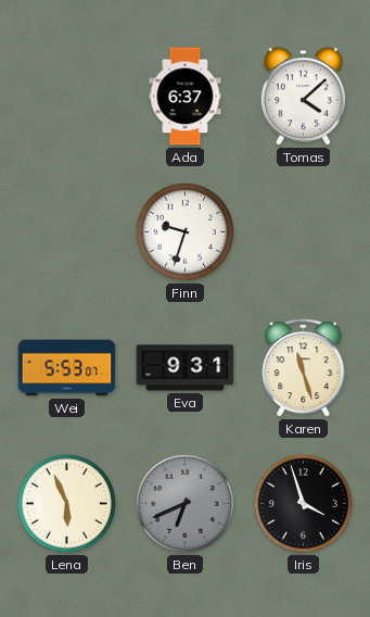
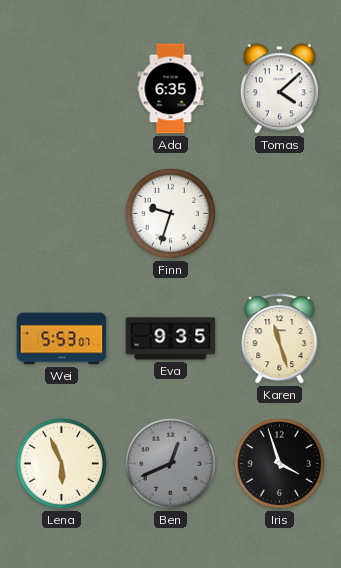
Ada: 6:37 -> 6:35 (171, 89)
Eva: 9:31 -> 9:35 (171, 339)
Ben: 6:41 -> 12:41 (170, 463)
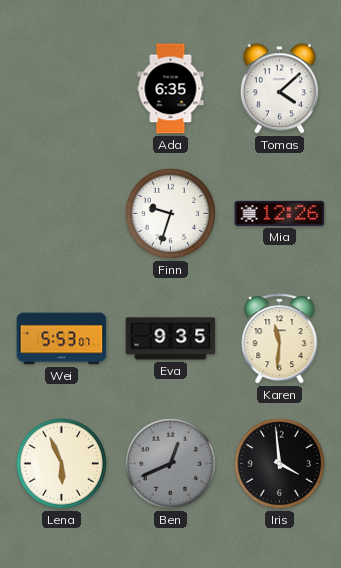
Mia: none -> 12:26 (280, 213)
Karen: 11:27 -> 11:31 (280, 339)
Iris: 3:57 -> 3:59 (279, 463)
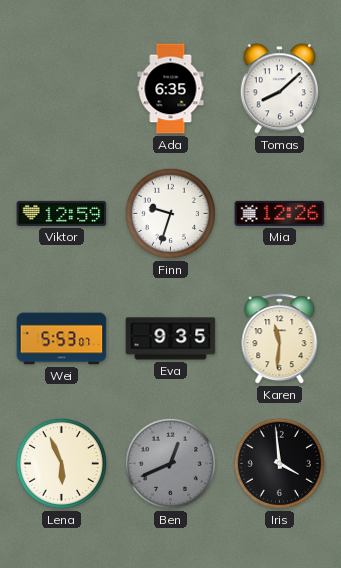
Tomas: 4:08 -> 8:08 (279, 89)
Viktor: none -> 12:59 (62, 213)
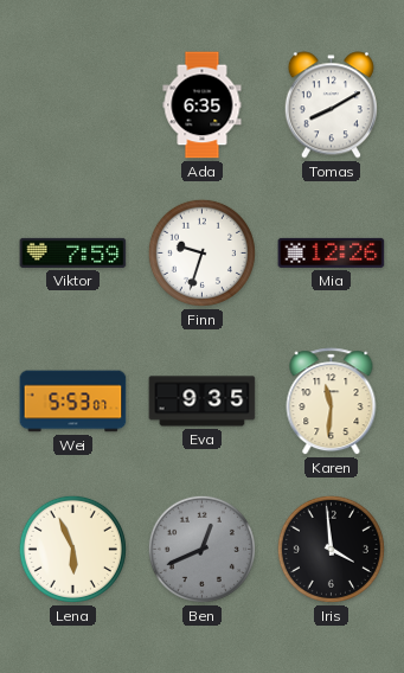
Tomas: 8:08 -> 8:10 (331, 105)
Viktor: 12:59 -> 7:59 (73, 252)
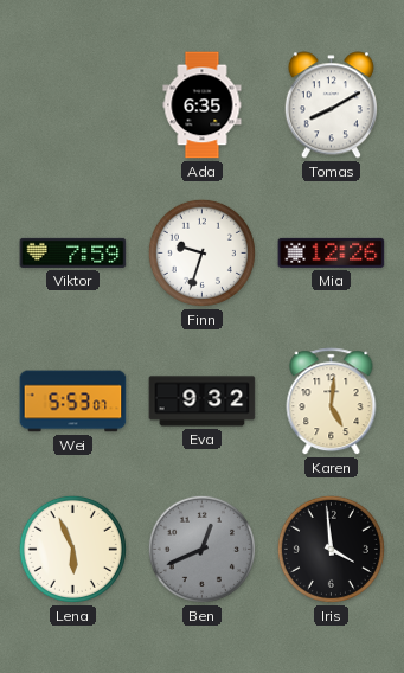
Eva: 9:35 -> 9:32 (203, 402)
Karen: 11:31 -> 5:01 (332, 402)
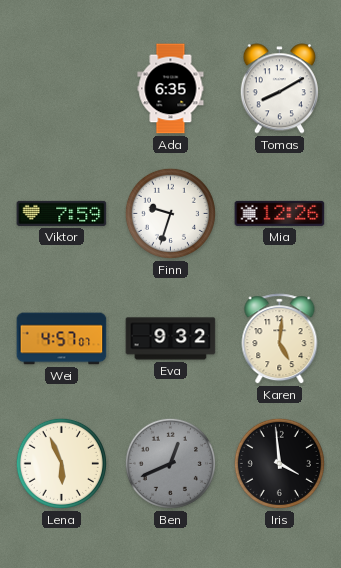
Wei: 5:53 -> 4:57 (62, 339)
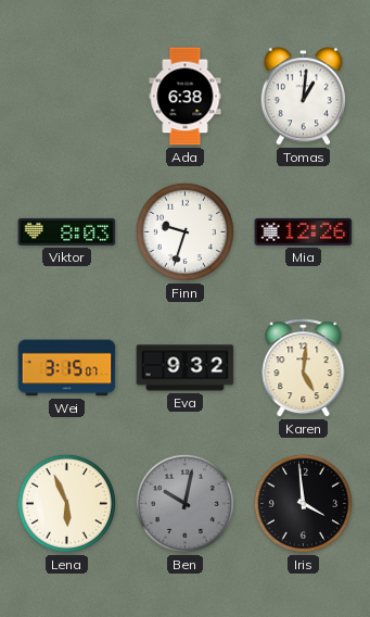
Ada: 6:35 -> 6:38 (186, 97)
Tomas: 8:10 -> 1:01 (303, 97)
Viktor: 7:59 -> 8:03 (67, 231)
Wei: 4:57 -> 3:15 (67, 368)
Ben: 12:41 -> 10:02 (184, 503)
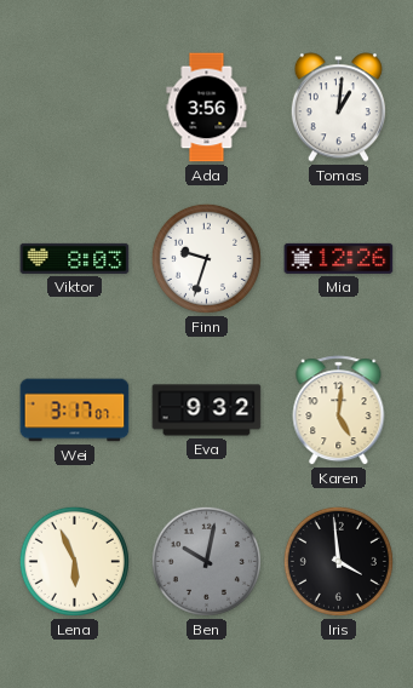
Ada: 6:38 -> 3:56 (207, 108)
Wei: 3:15 -> 3:17 (75, 411)
